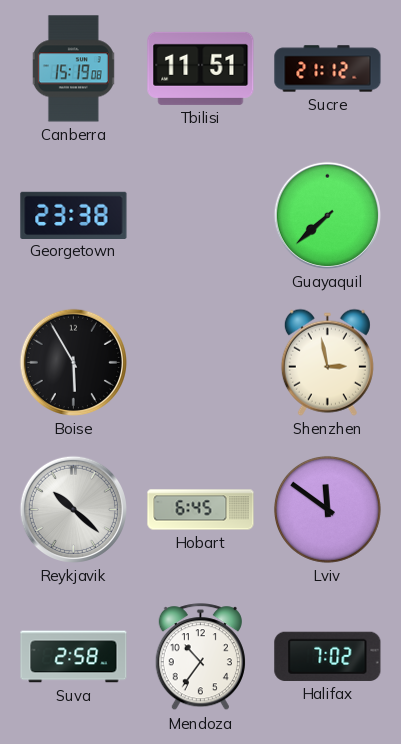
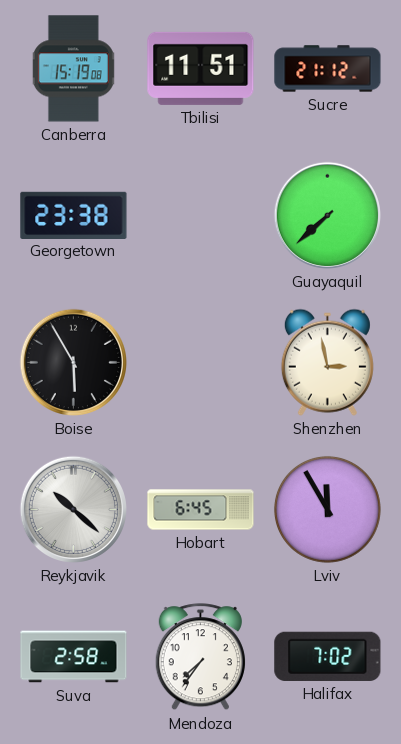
Lviv: 11:51 -> 11:55 (327, 509)
Mendoza: 10:36 -> 7:36 (200, 657)
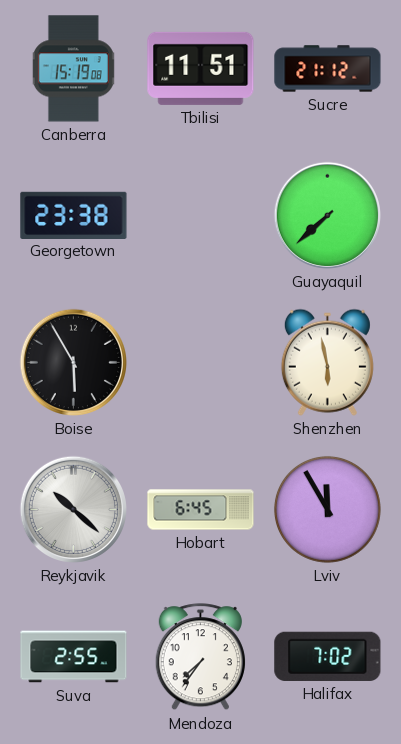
Shenzhen: 2:58 -> 5:58 (327, 362)
Suva: 2:58 -> 2:55 (74, 657)
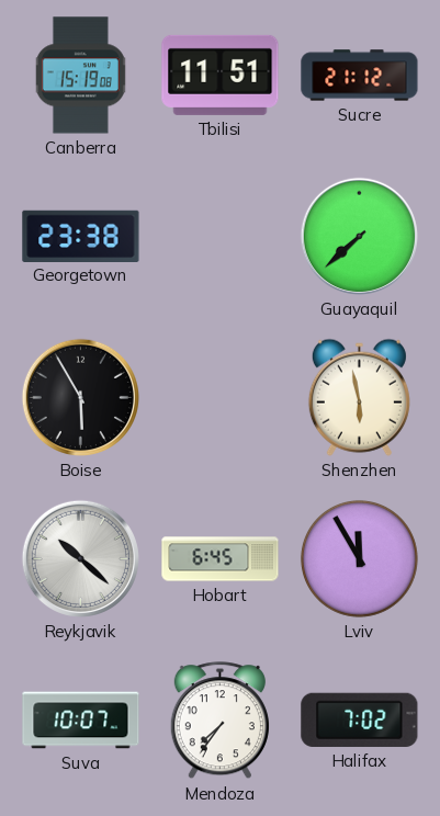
Suva: 2:55 -> 10:07 (81, 721)
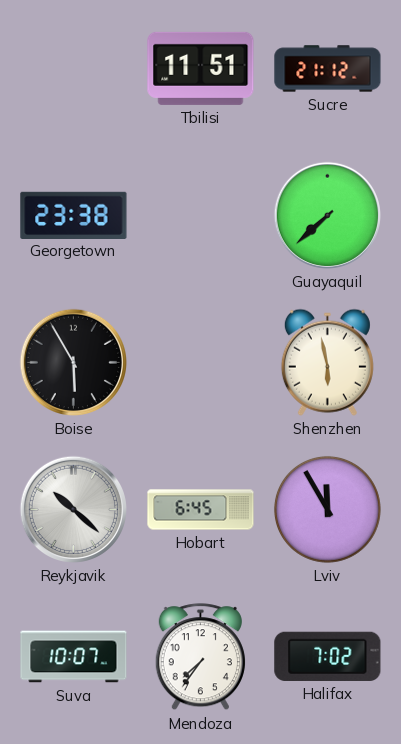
Canberra: 15:19 -> none (80, 76)
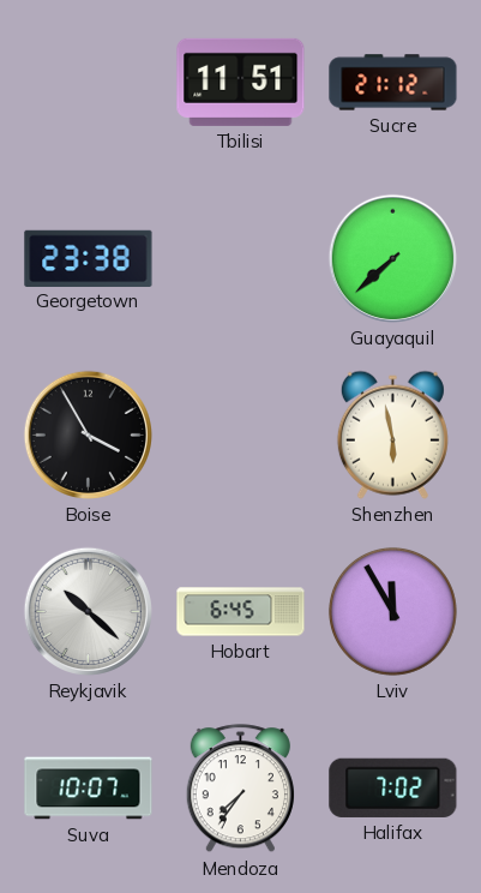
Boise: 5:55 -> 3:55 (88, 434)
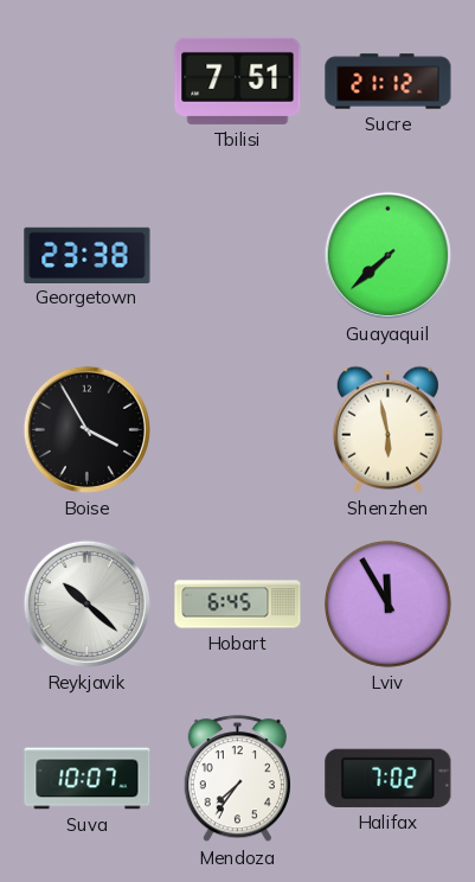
Tbilisi: 11:51 -> 7:51 (238, 81)
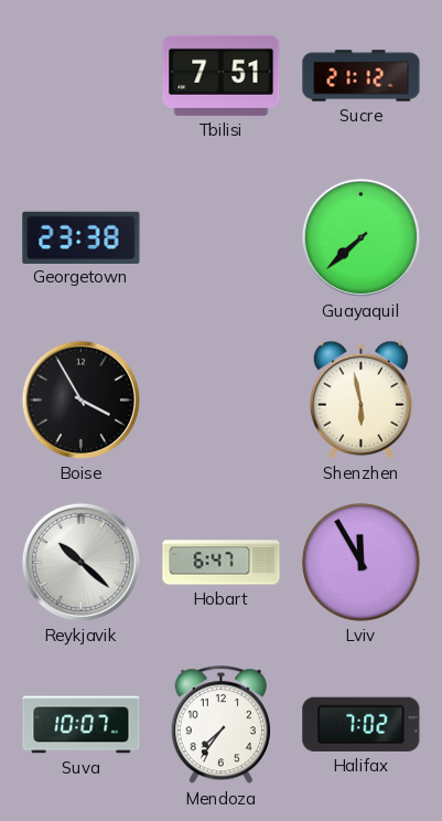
Hobart: 6:45 -> 6:47 (222, 563)
